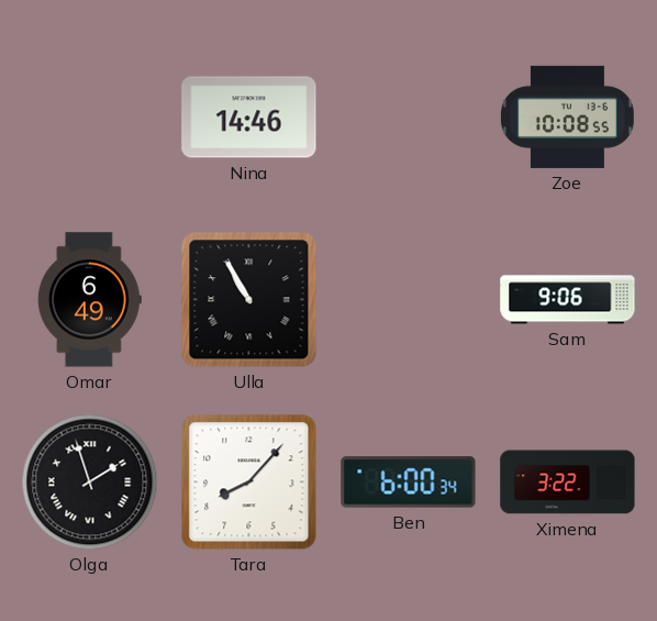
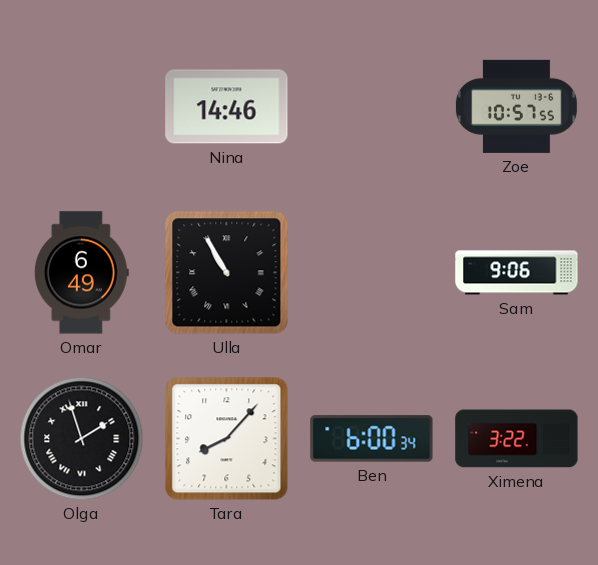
Zoe: 10:08 -> 10:57 (516, 106)
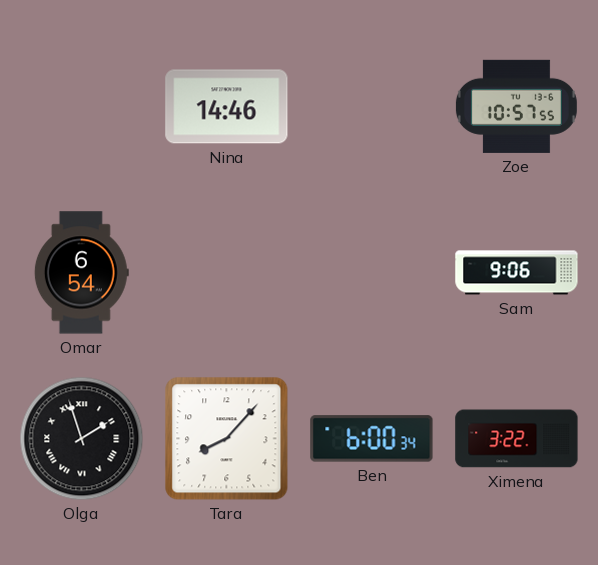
Omar: 6:49 -> 6:54 (81, 273)
Ulla: 10:55 -> none (227, 273)
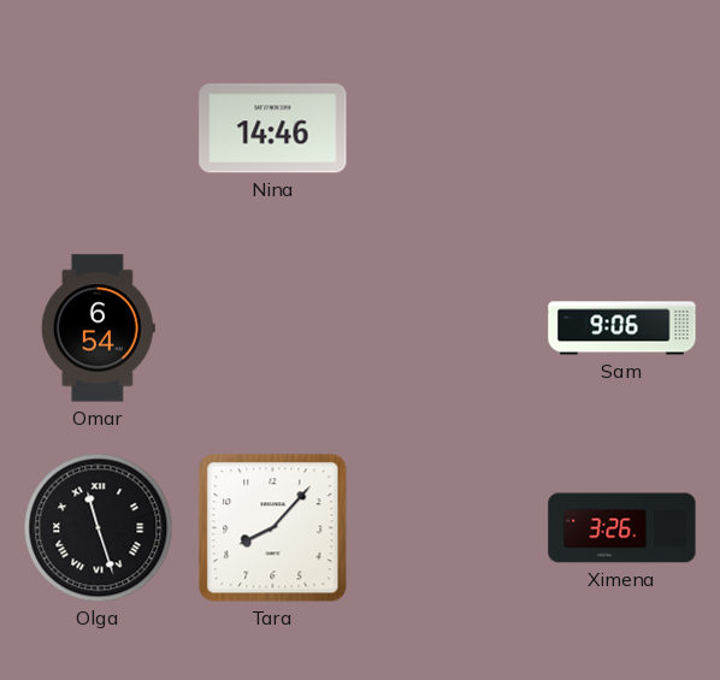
Zoe: 10:57 -> none (516, 106)
Olga: 1:57 -> 11:27 (99, 528)
Ben: 6:00 -> none (372, 439)
Ximena: 3:22 -> 3:26 (622, 528)
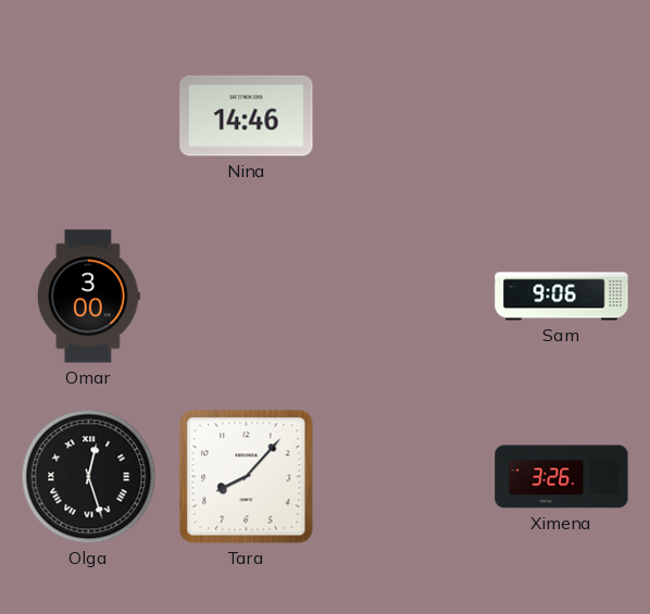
Omar: 6:54 -> 3:00 (88, 297)
Olga: 11:27 -> 12:27 (89, 477)
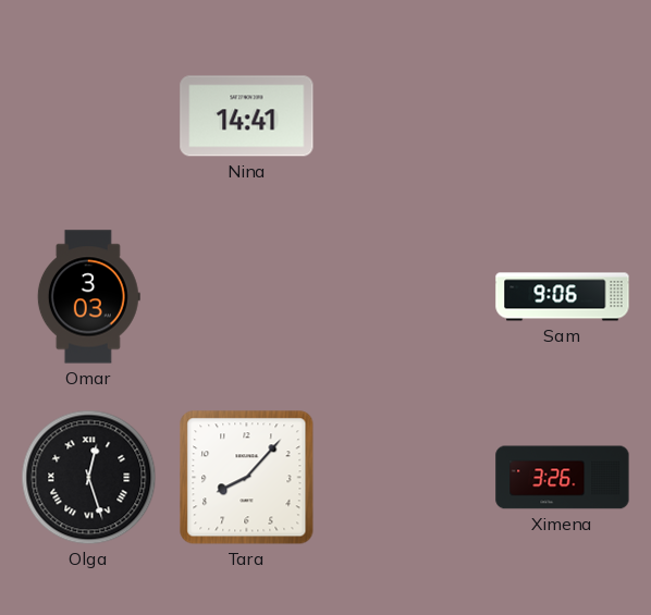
Nina: 14:46 -> 14:41 (247, 116)
Omar: 3:00 -> 3:03 (88, 297)
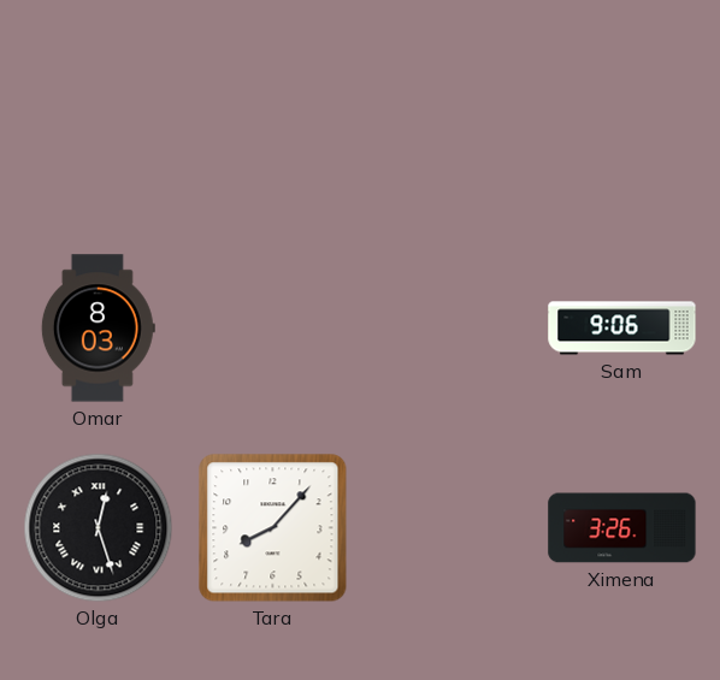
Nina: 14:41 -> none (247, 116)
Omar: 3:03 -> 8:03 (98, 329)
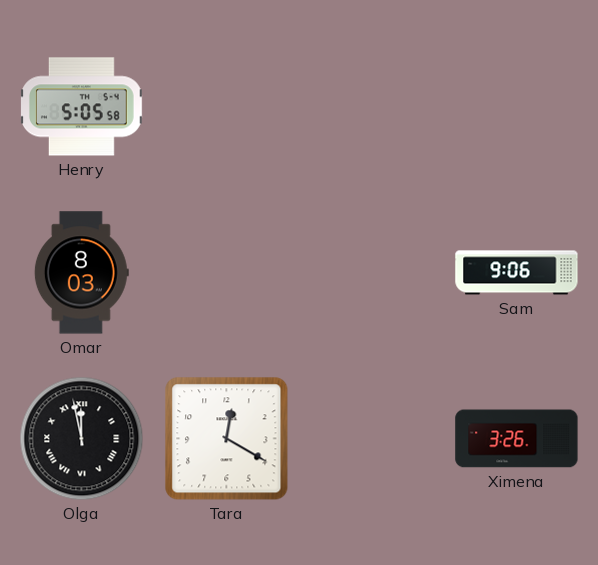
Henry: none -> 5:05 (82, 107)
Olga: 12:27 -> 11:58 (82, 439)
Tara: 8:07 -> 12:20 (227, 439)
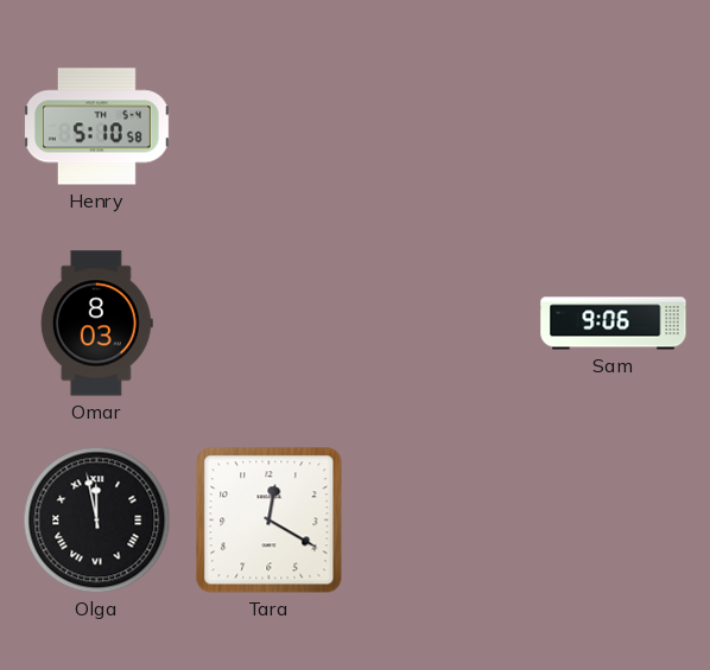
Henry: 5:05 -> 5:10 (97, 127)
Ximena: 3:26 -> none (517, 439)
